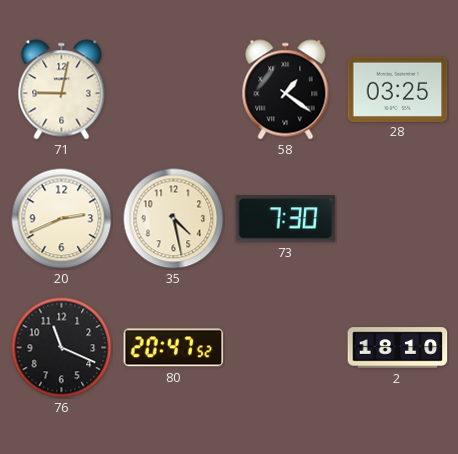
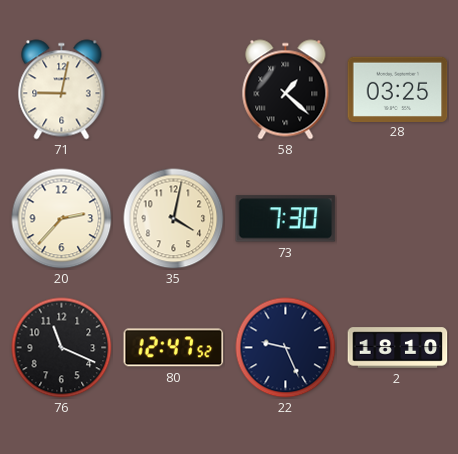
58: 1:21 -> 1:22 (286, 90)
20: 2:41 -> 2:37 (62, 219)
35: 4:28 -> 4:02 (174, 219)
80: 20:47 -> 12:47 (174, 348)
22: none -> 9:26 (286, 348)
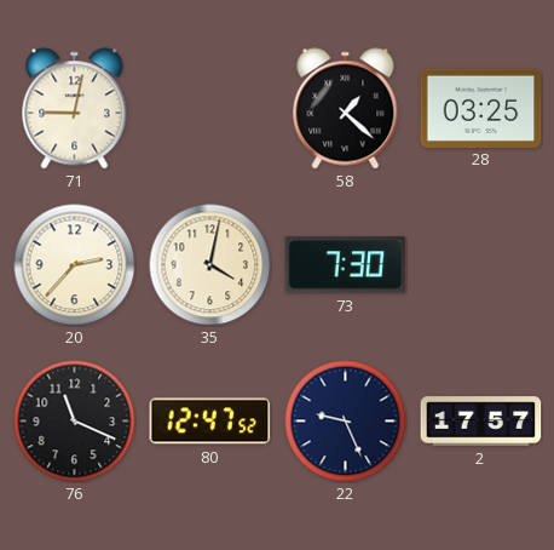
2: 18:10 -> 17:57 (481, 422)
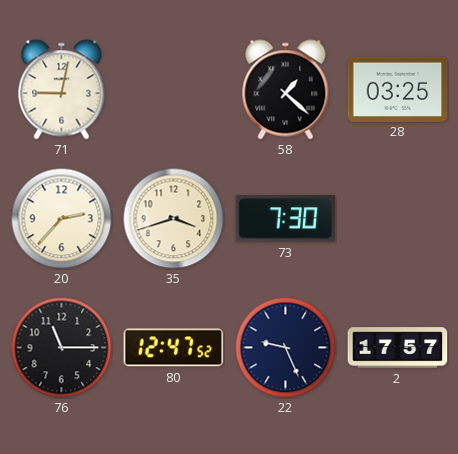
35: 4:02 -> 3:42 (174, 219)
76: 11:19 -> 11:15 (62, 348)
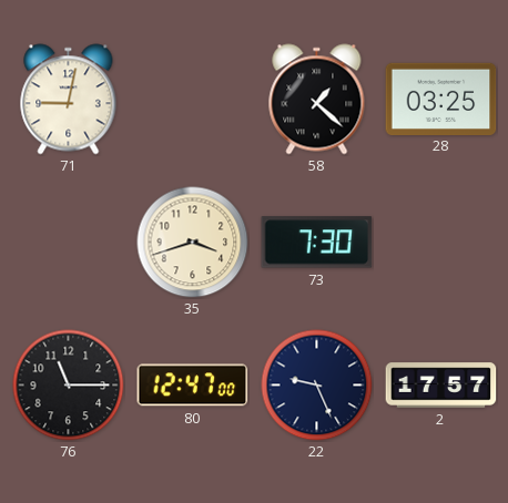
20: 2:37 -> none (62, 219)
80: 12:47:52 -> 12:47:00 (193, 386)
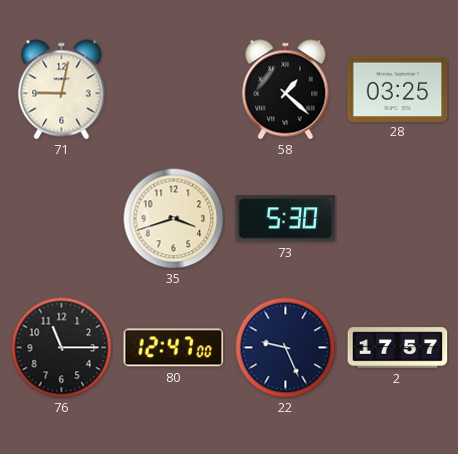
73: 7:30 -> 5:30 (286, 219)
